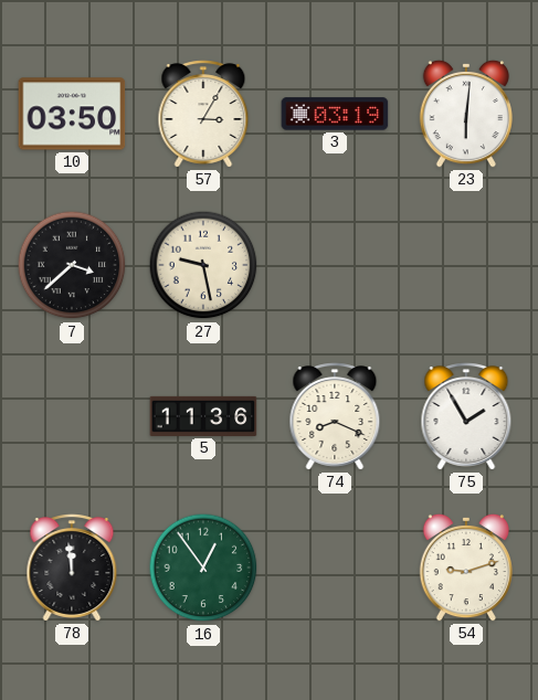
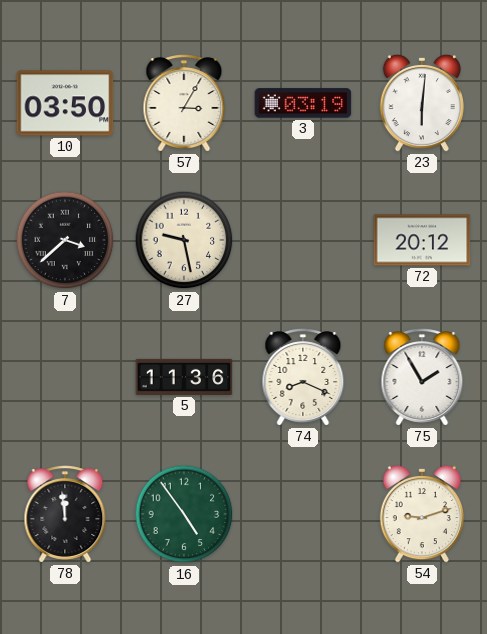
72: none -> 20:12 (422, 240)
16: 12:54 -> 4:54 (184, 514)
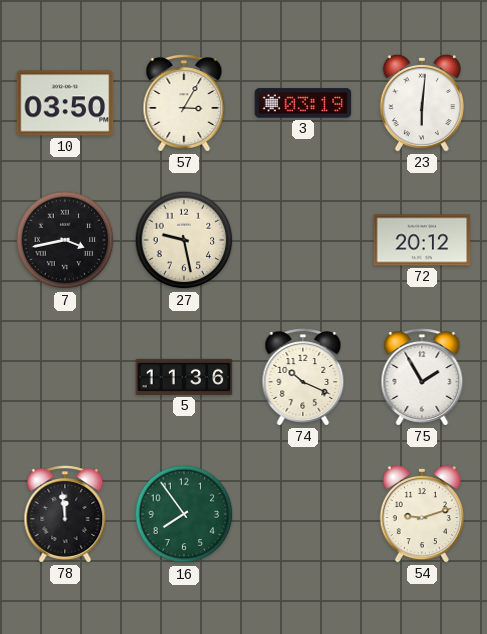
7: 3:38 -> 3:43 (65, 240)
74: 8:19 -> 10:19 (303, 377)
16: 4:54 -> 7:54 (184, 514)
